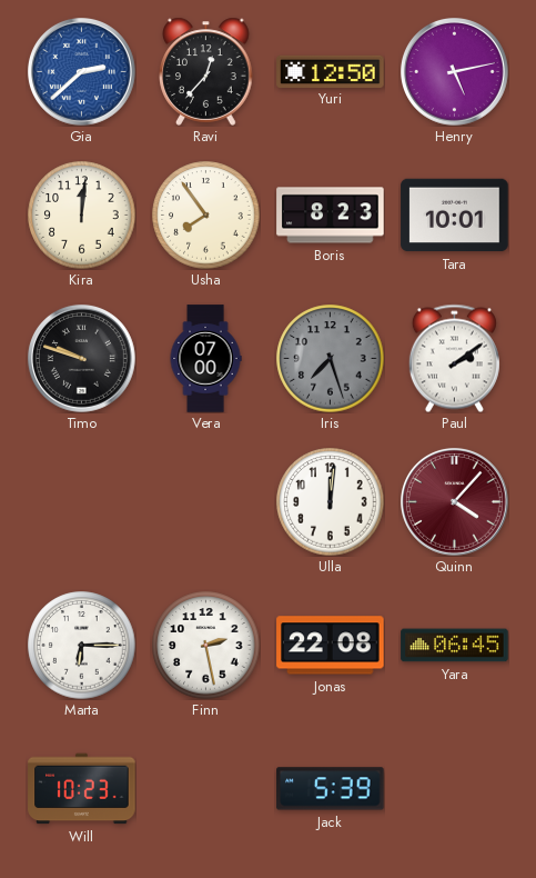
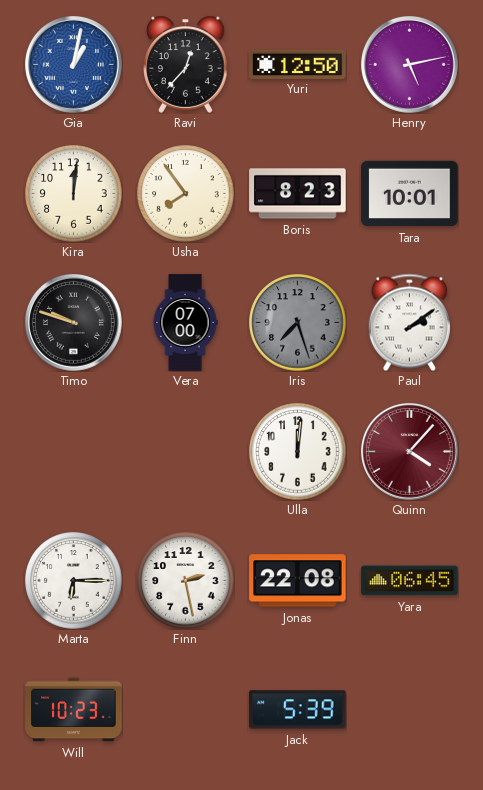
Gia: 2:38 -> 1:02 (73, 64)
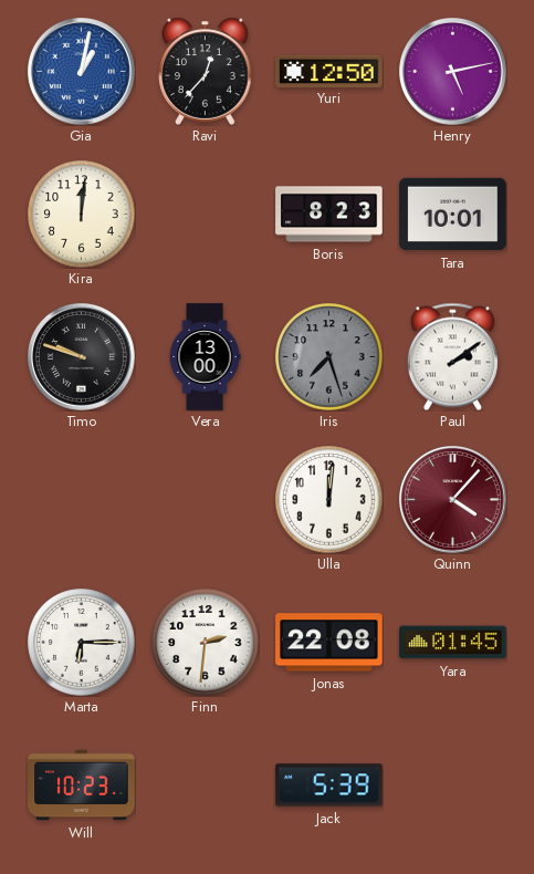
Usha: 7:54 -> none (186, 194)
Vera: 07:00 -> 13:00 (205, 357)
Finn: 2:28 -> 2:31 (206, 643)
Yara: 06:45 -> 01:45 (453, 643)
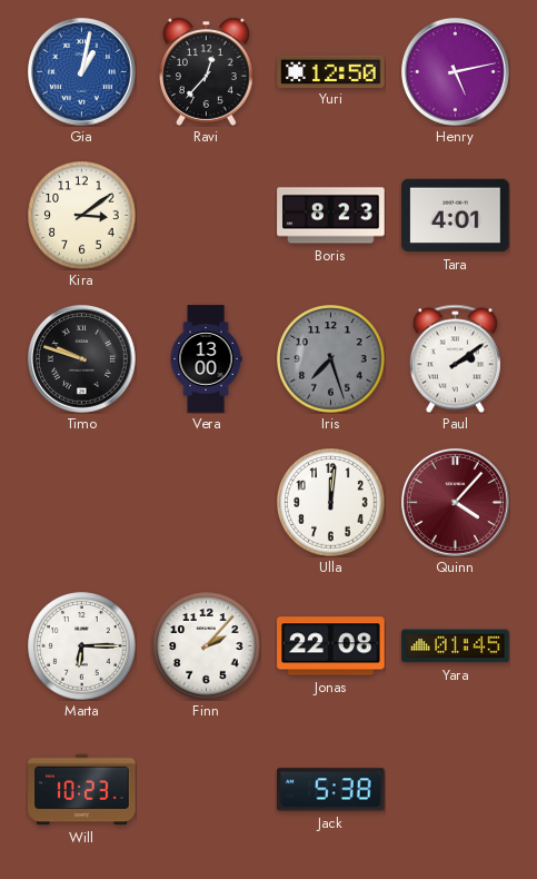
Kira: 12:01 -> 3:09 (82, 216)
Tara: 10:01 -> 4:01 (456, 216)
Finn: 2:31 -> 2:07 (207, 646)
Jack: 5:39 -> 5:38 (331, 790)
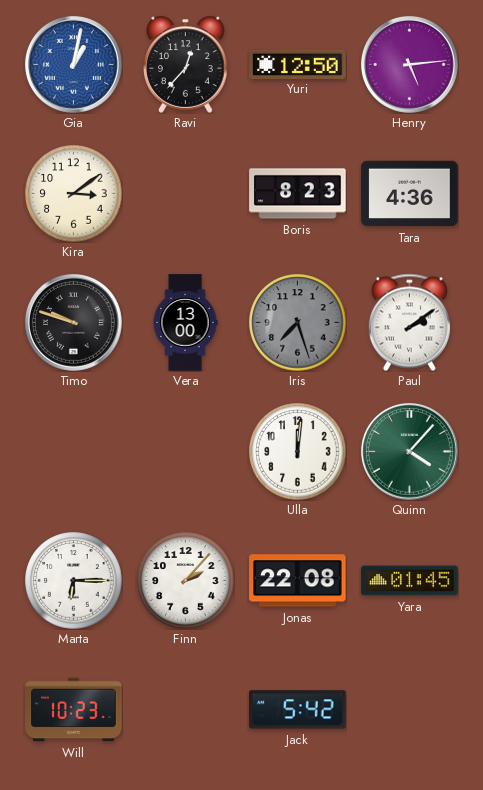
Henry: 5:13 -> 5:14 (409, 64)
Tara: 4:01 -> 4:36 (410, 194)
Quinn dial: burgundy -> green (409, 451)
Jack: 5:38 -> 5:42 (298, 710)
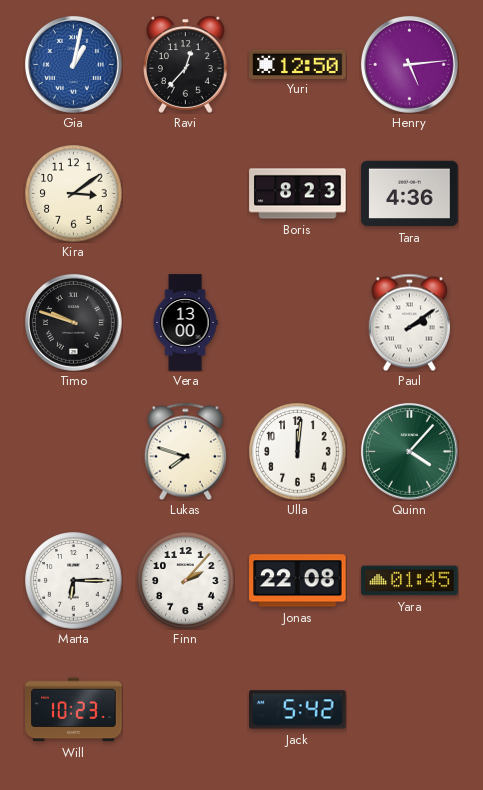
Iris: 7:27 -> none (298, 323)
Lukas: none -> 7:48 (185, 451)
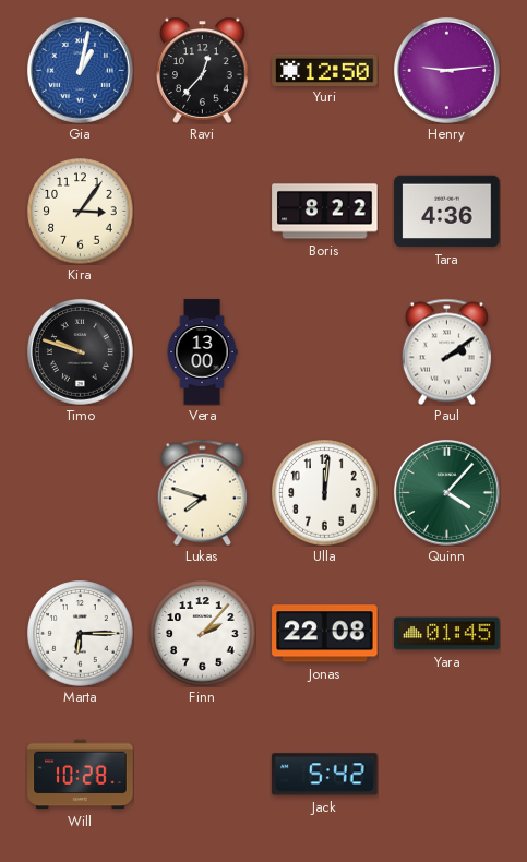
Henry: 5:14 -> 9:14 (446, 70)
Kira: 3:09 -> 3:06 (81, 212)
Boris: 8:23 -> 8:22 (325, 212)
Will: 10:23 -> 10:28 (81, 775)
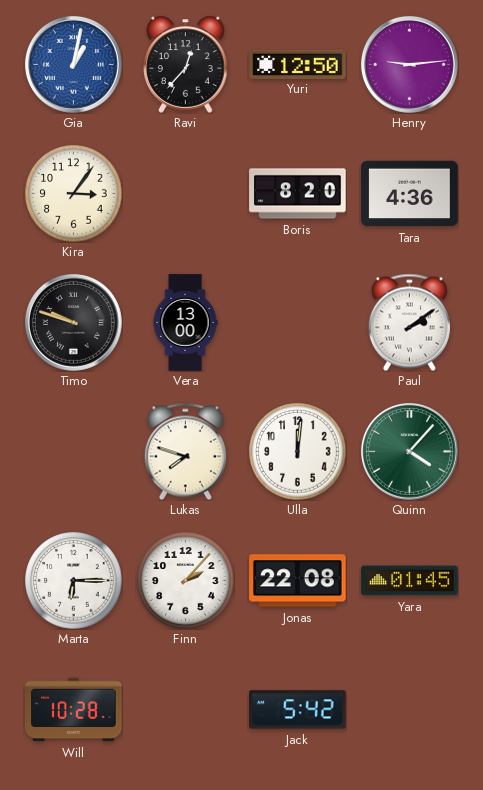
Boris: 8:22 -> 8:20 (298, 194)
